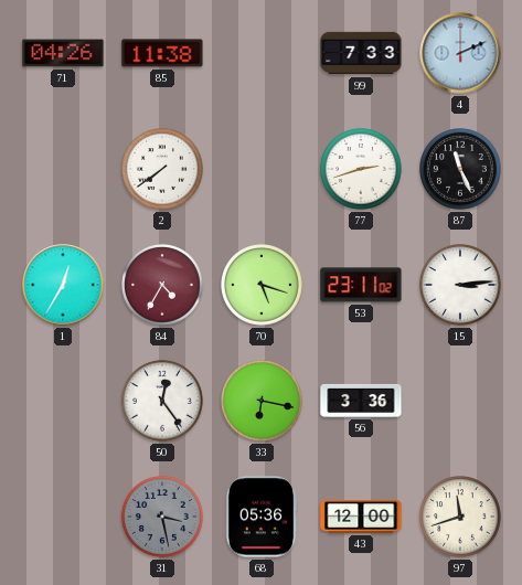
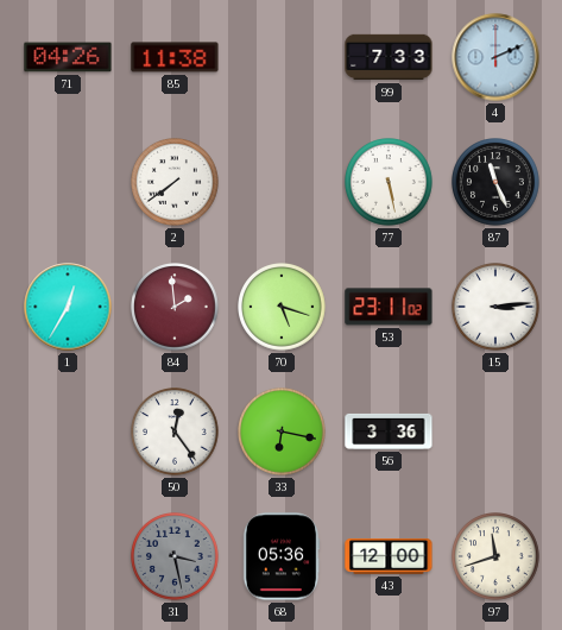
77: 2:42 -> 5:28 (390, 183)
84: 4:35 -> 1:59 (176, 308)
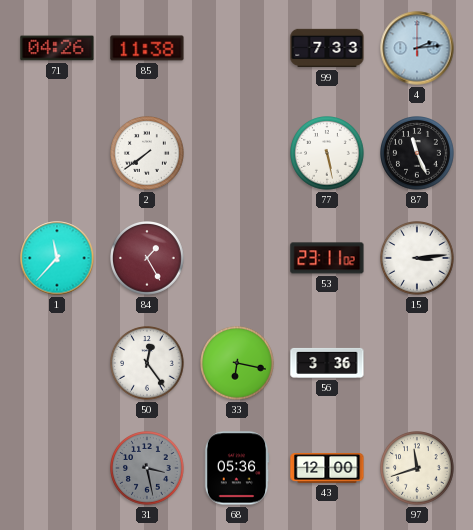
4: 2:11 -> 2:14 (417, 48)
1: 12:35 -> 11:37 (57, 258)
84: 1:59 -> 1:25 (148, 259)
70: 5:18 -> none (283, 308)
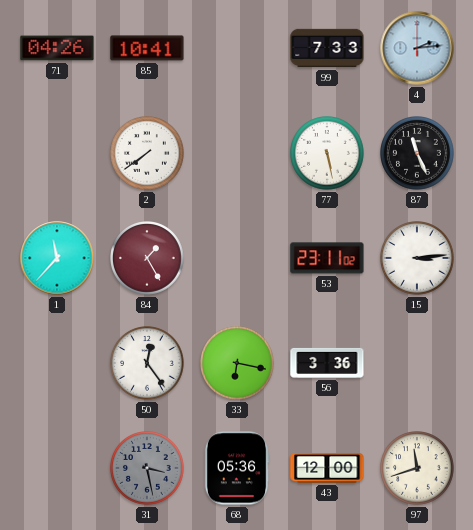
85: 11:38 -> 10:41 (147, 48)
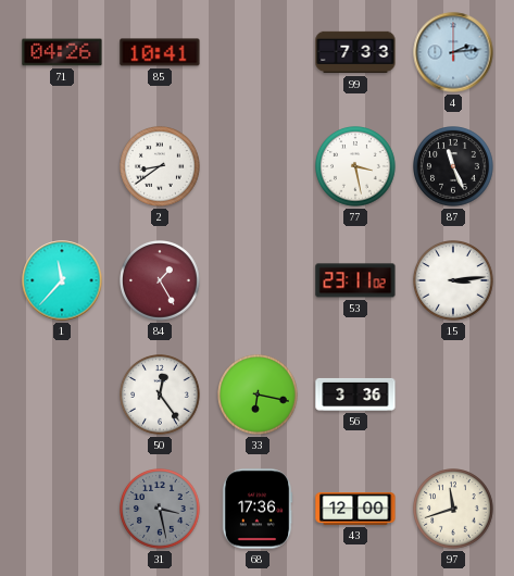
2: 7:39 -> 8:39 (161, 167)
77: 5:28 -> 3:28 (356, 167)
68: 05:36 -> 17:36 (258, 509)
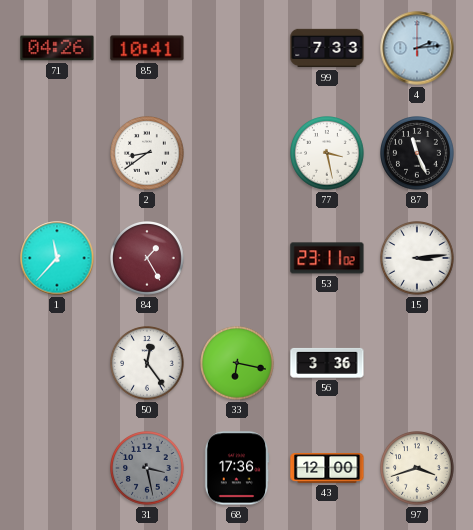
97: 11:42 -> 3:42 (418, 469)
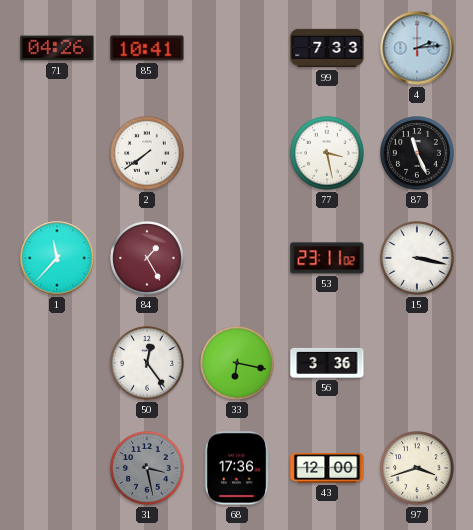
2: 8:39 -> 7:39 (148, 154)
15: 3:14 -> 3:17 (418, 259)
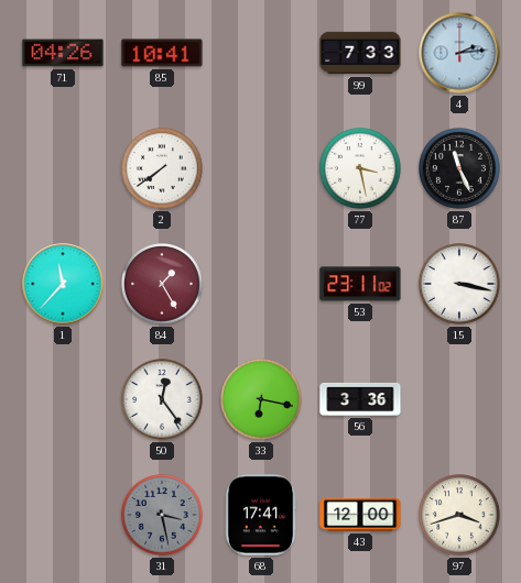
68: 17:36 -> 17:41 (261, 515)
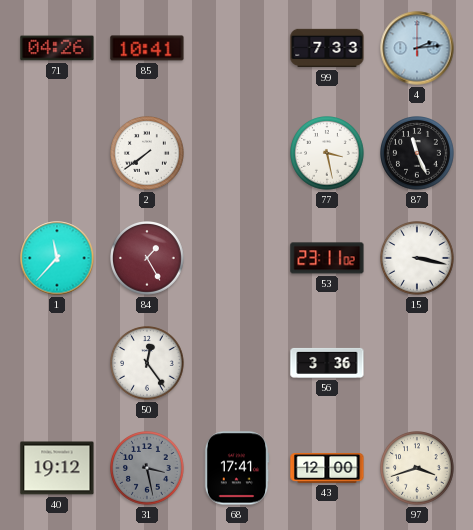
33: 6:17 -> none (262, 400)
40: none -> 19:12 (57, 468)
